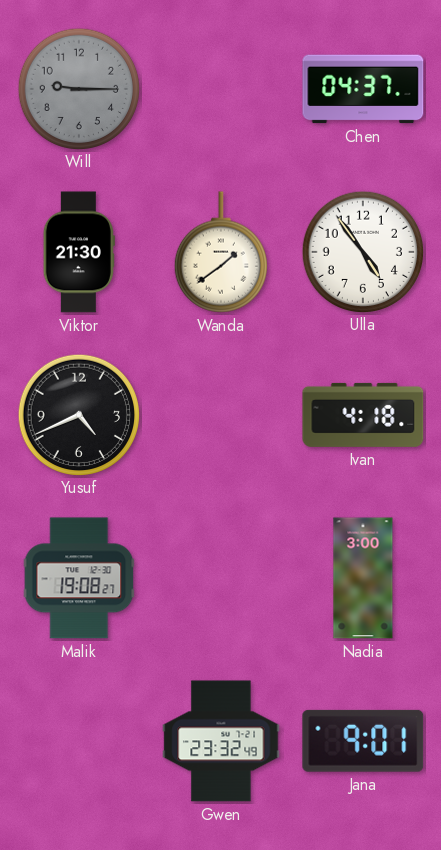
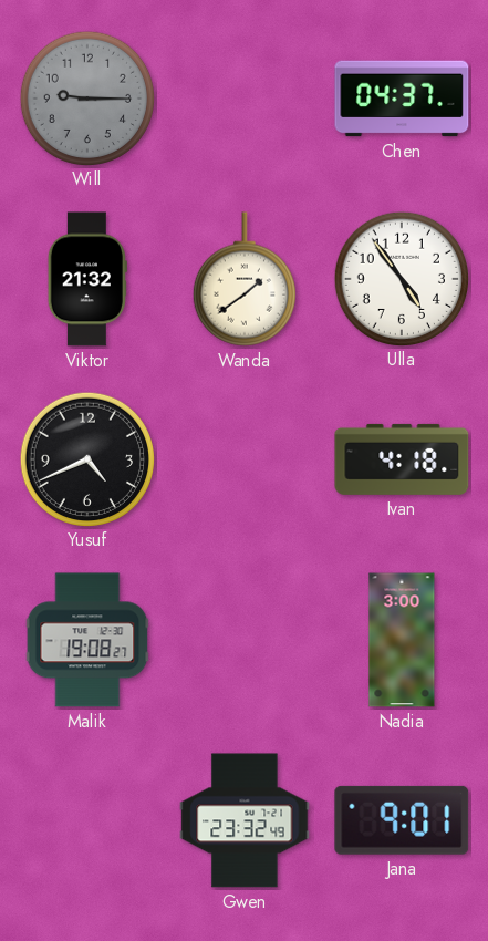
Viktor: 21:30 -> 21:32 (87, 279)
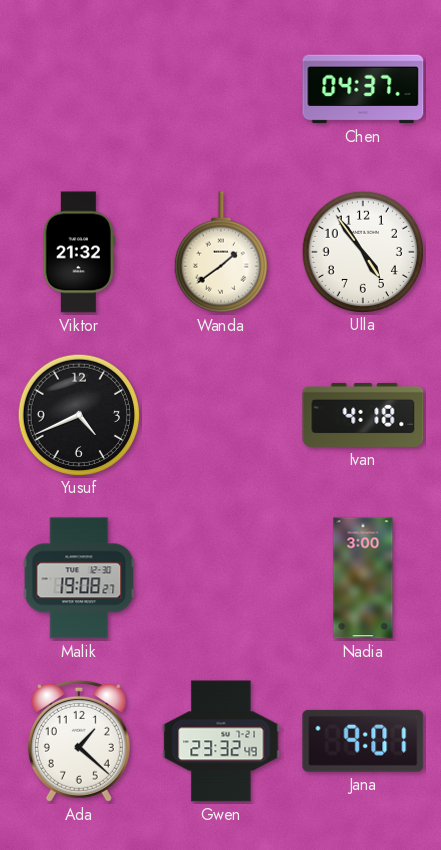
Will: 9:15 -> none (86, 97)
Ada: none -> 1:22 (79, 741)
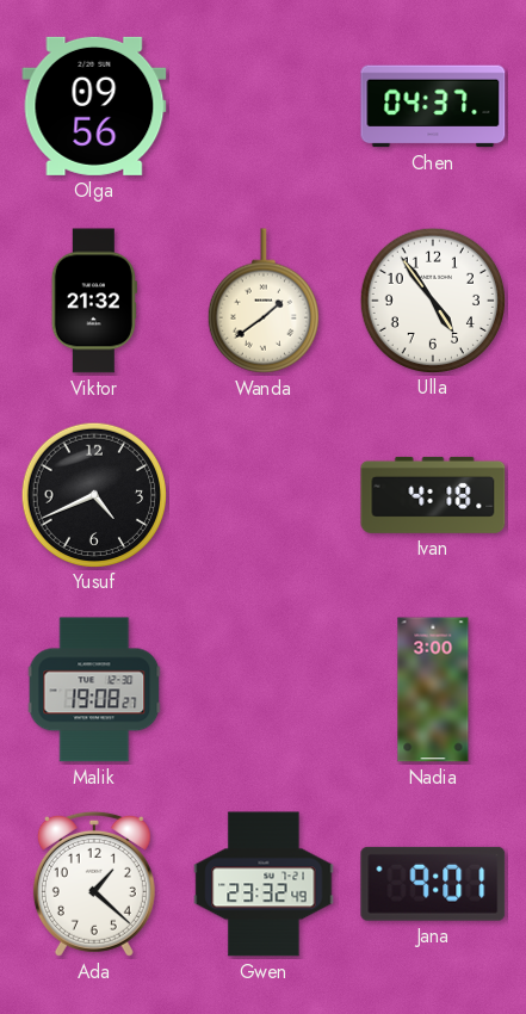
Olga: none -> 09:56 (94, 106)
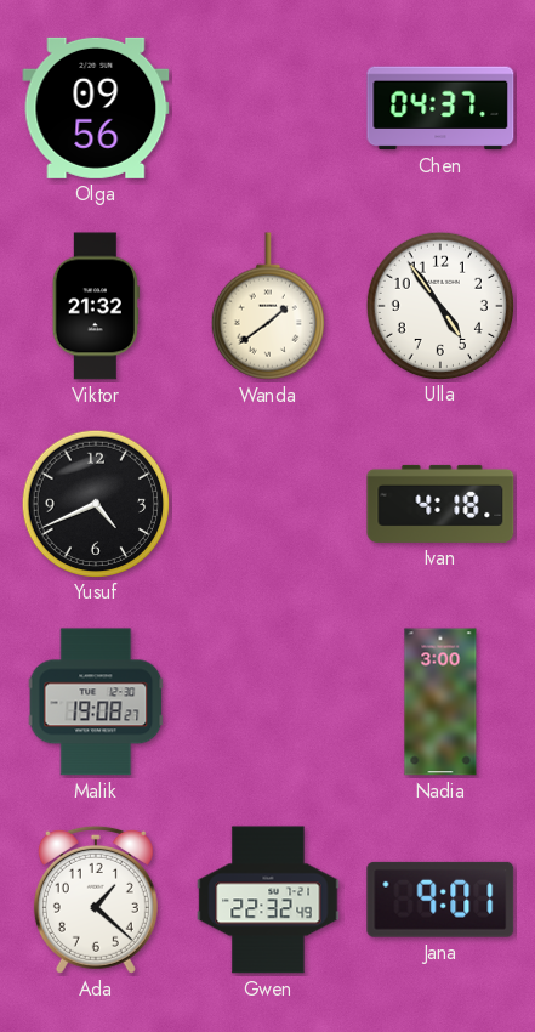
Gwen: 23:32 -> 22:32 (268, 900)
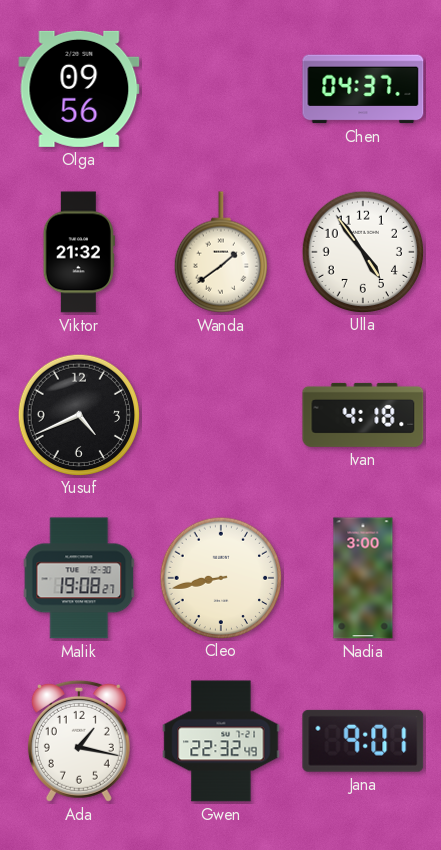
Cleo: none -> 8:43 (220, 577)
Ada: 1:22 -> 1:17 (79, 741)
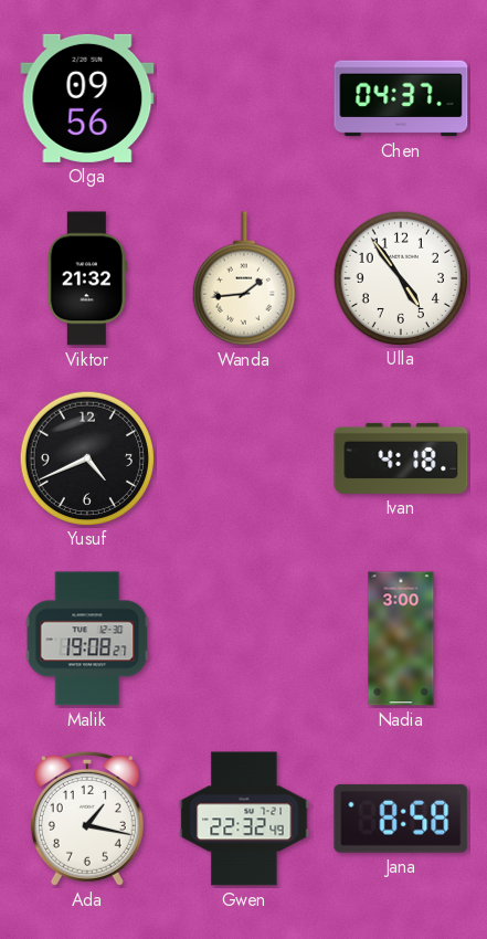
Wanda: 1:39 -> 1:44 (244, 278)
Cleo: 8:43 -> none (220, 577)
Jana: 9:01 -> 8:58 (401, 819)
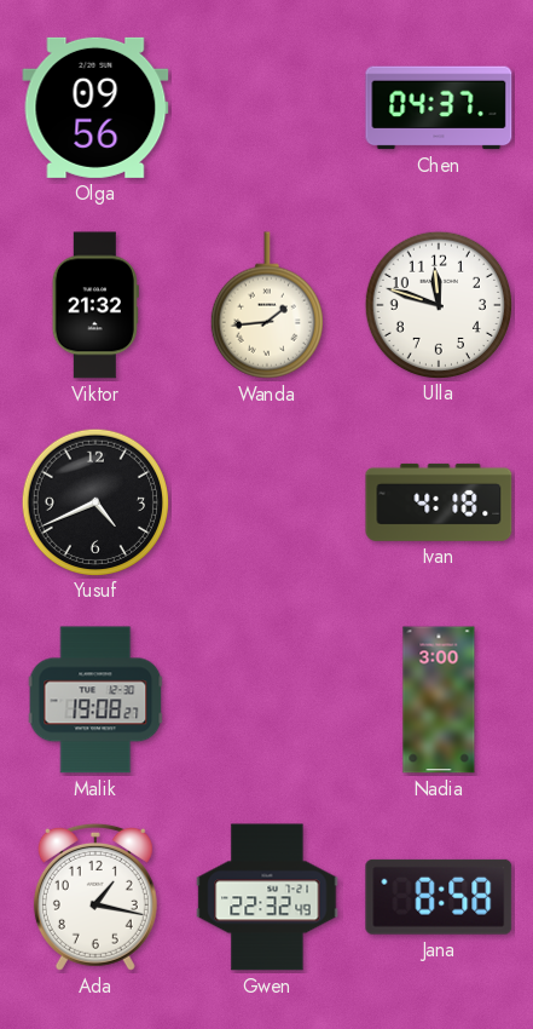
Ulla: 4:54 -> 11:48 (438, 304)
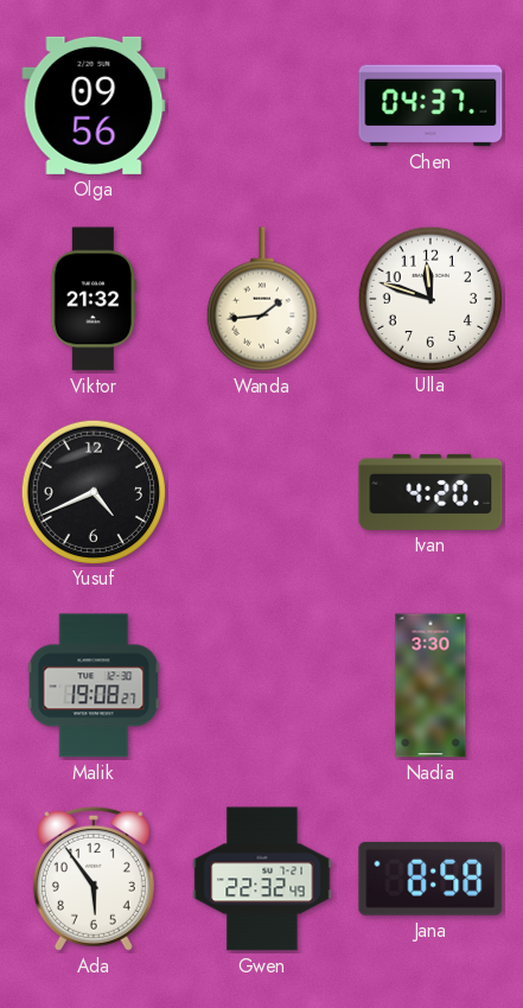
Ivan: 4:18 -> 4:20 (430, 492)
Nadia: 3:00 -> 3:30 (430, 685)
Ada: 1:17 -> 5:54 (94, 879)
